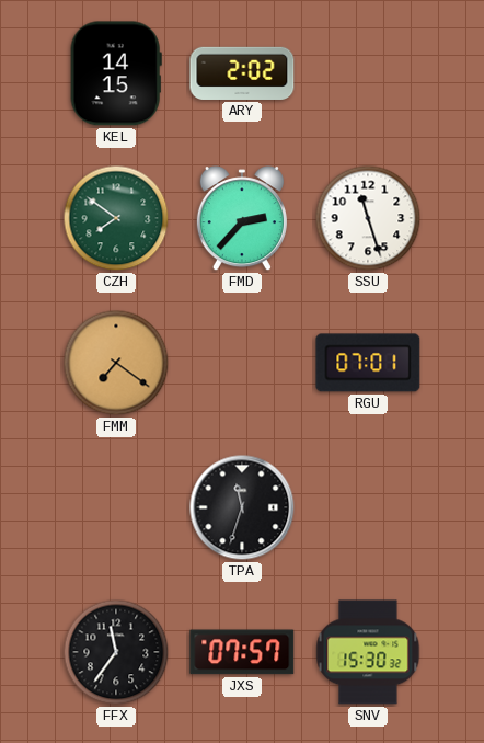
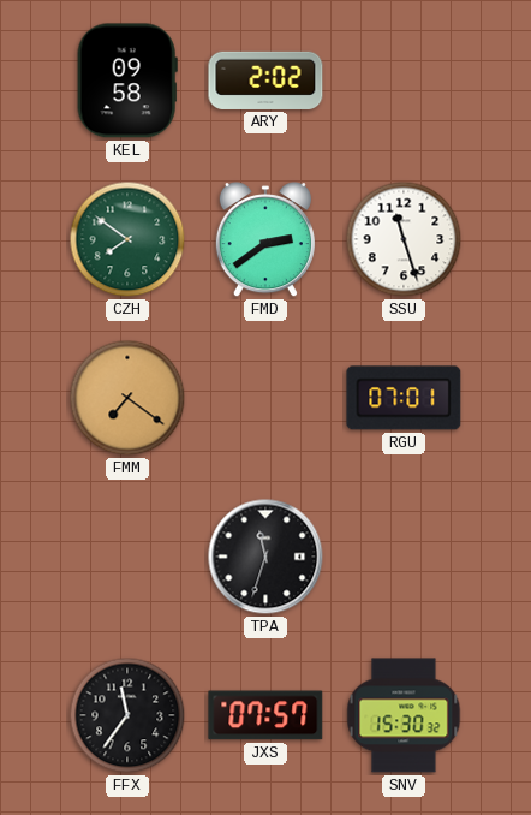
KEL: 14:15 -> 09:58 (127, 81)
FMD: 2:37 -> 2:39 (265, 240)
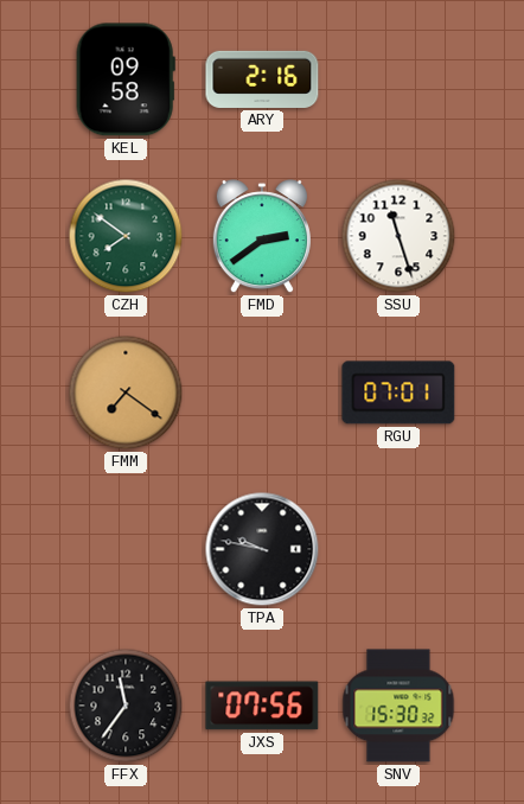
ARY: 2:02 -> 2:16 (262, 79)
TPA: 11:33 -> 9:47 (262, 549)
JXS: 07:57 -> 07:56 (262, 706)
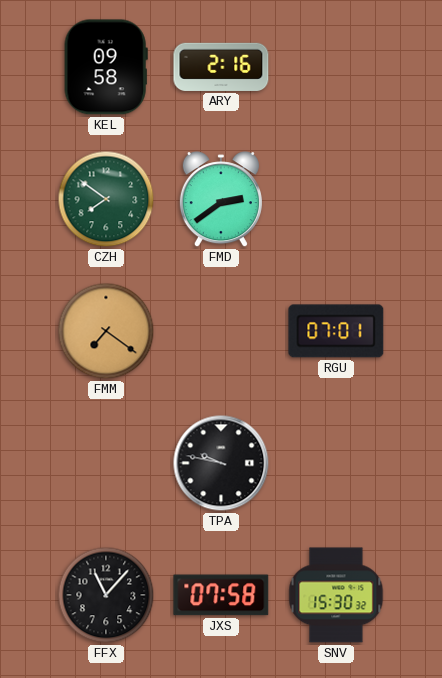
SSU: 11:27 -> none (398, 236)
FFX: 11:36 -> 11:07 (106, 595)
JXS: 07:56 -> 07:58 (221, 595)
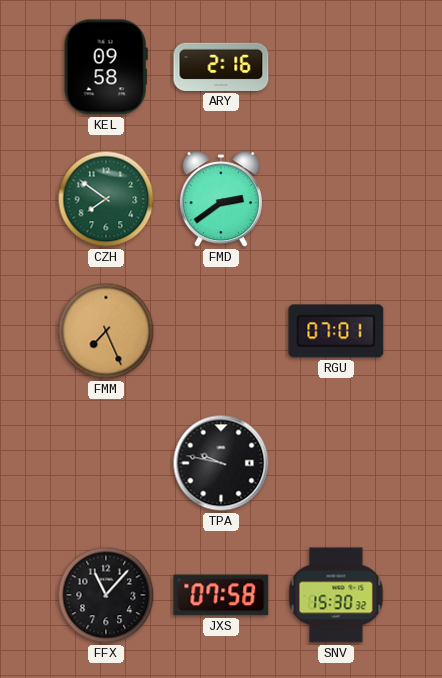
FMM: 7:21 -> 7:26 (106, 331)
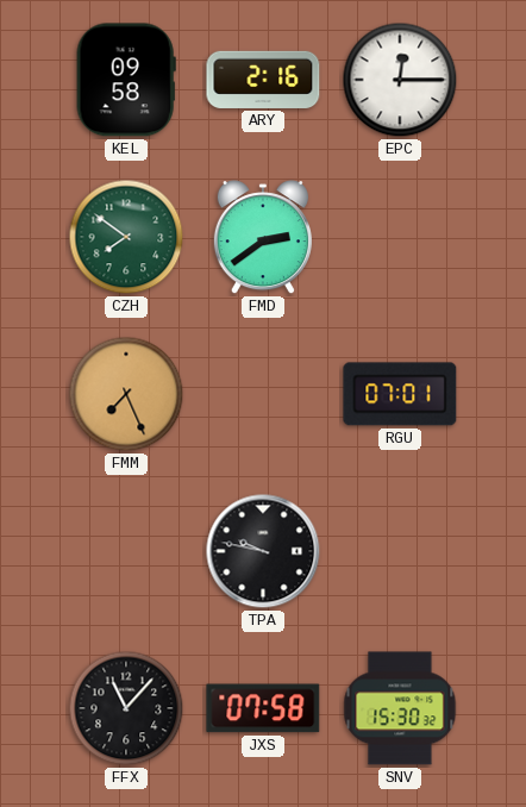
EPC: none -> 12:15 (400, 80)
